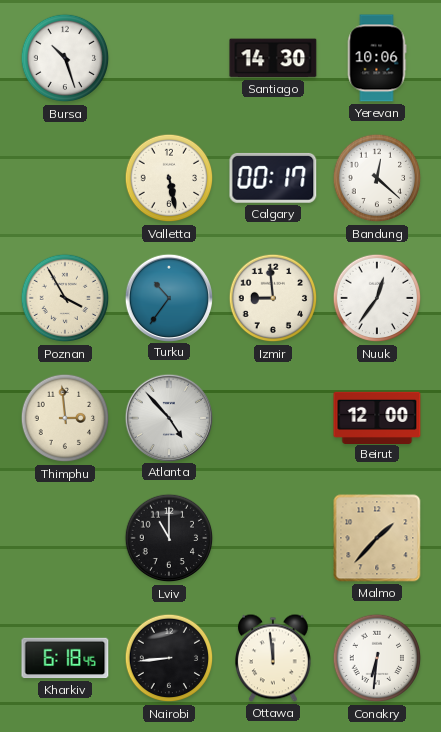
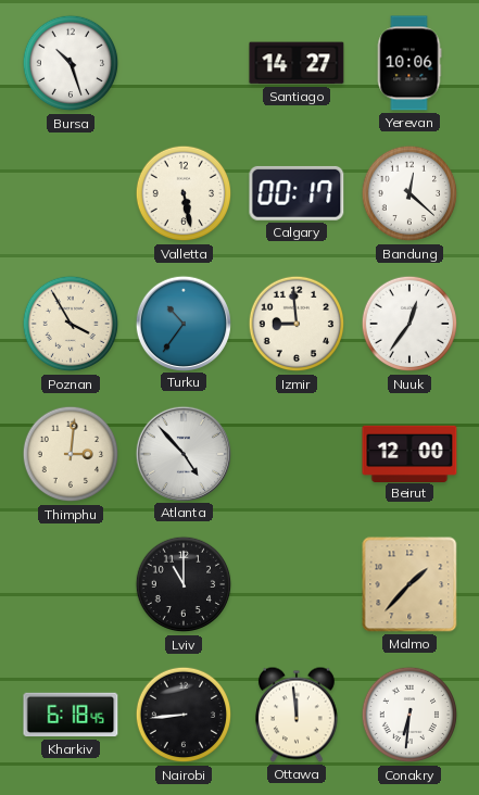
Santiago: 14:30 -> 14:27 (297, 63)
Thimphu: 2:59 -> 3:01 (71, 454)
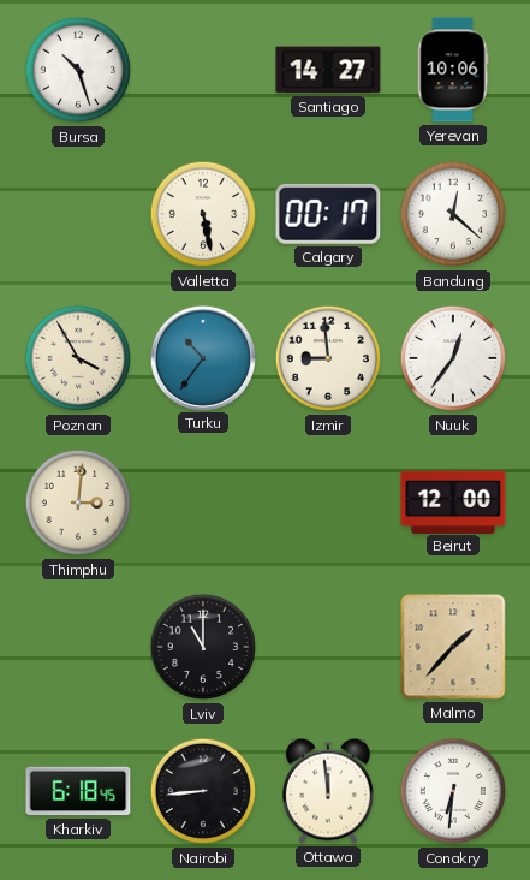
Atlanta: 4:53 -> none (182, 453)
